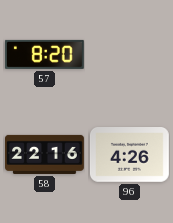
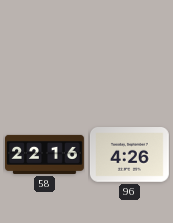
57: 8:20 -> none (44, 54)
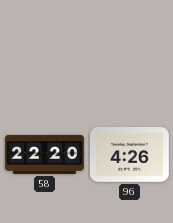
58: 22:16 -> 22:20 (45, 154)
